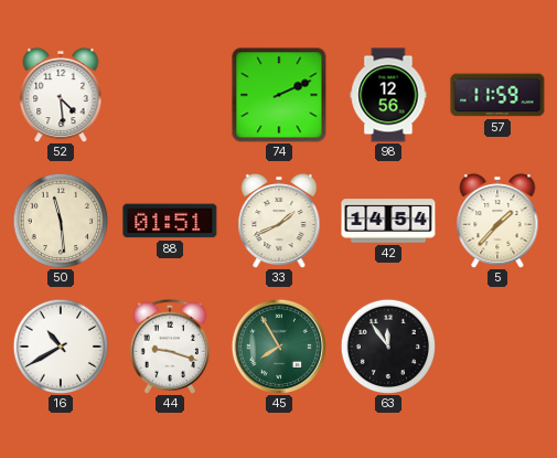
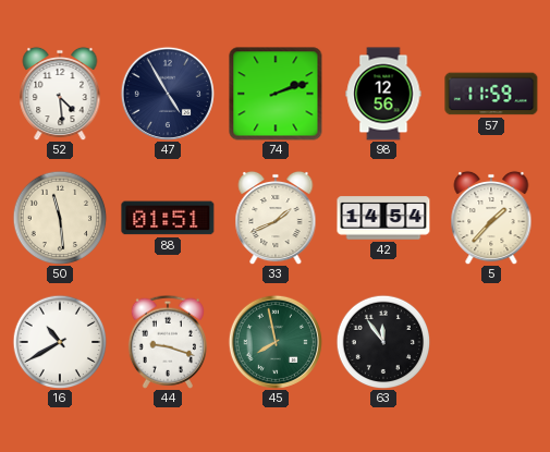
47: none -> 4:55 (167, 93)
74: 2:11 -> 2:12 (276, 94)
45: 7:55 -> 7:58 (274, 341)
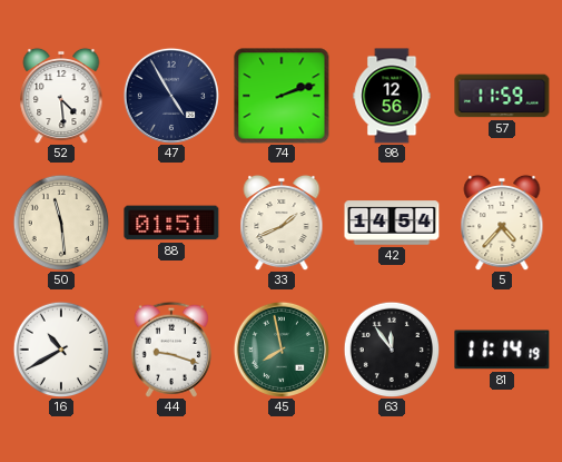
5: 1:37 -> 4:37 (502, 223)
81: none -> 11:14 (502, 350)
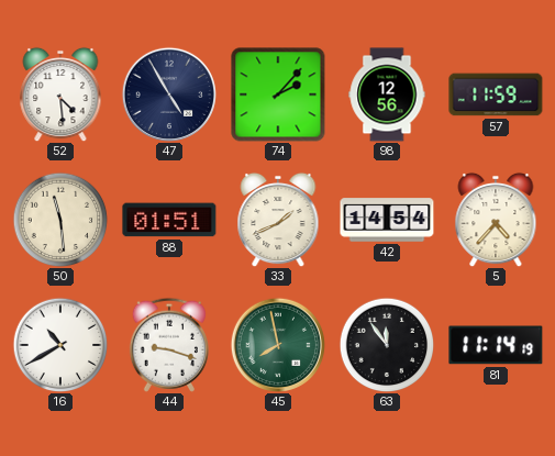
74: 2:12 -> 2:07 (278, 94)
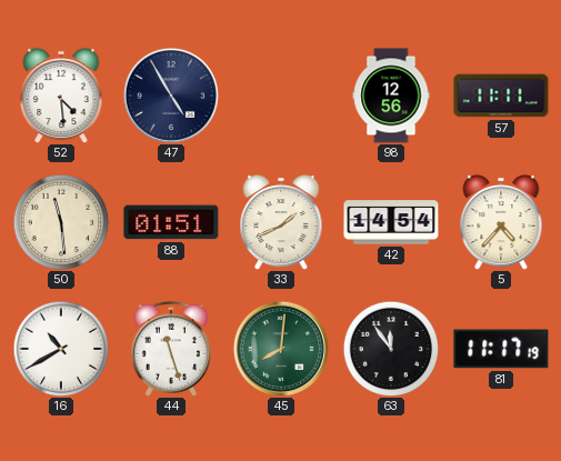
74: 2:07 -> none (278, 94)
57: 11:59 -> 11:11 (501, 96)
44: 9:18 -> 11:27 (171, 349)
45: 7:58 -> 8:01 (280, 348)
81: 11:14 -> 11:17 (501, 349)
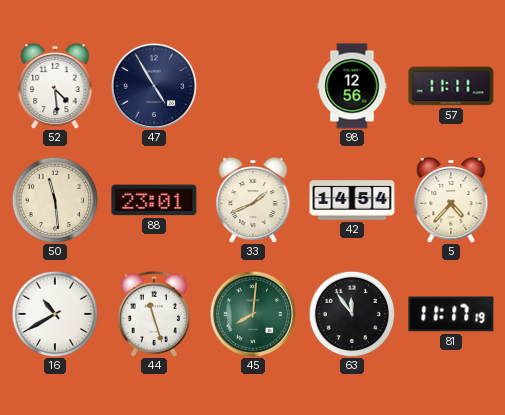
88: 01:51 -> 23:01 (154, 200)
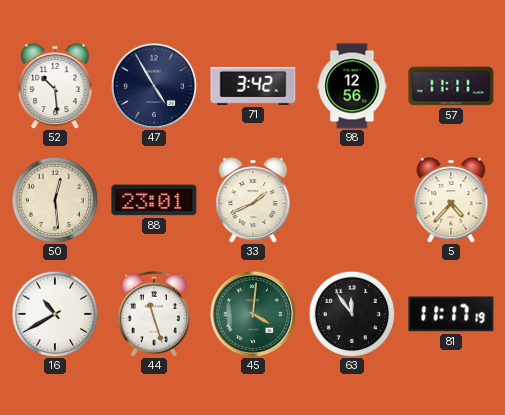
52: 4:29 -> 10:29 (55, 86)
71: none -> 3:42 (253, 86)
50: 11:29 -> 12:29 (55, 200)
42: 14:54 -> none (352, 200)
45: 8:01 -> 4:01 (252, 313)
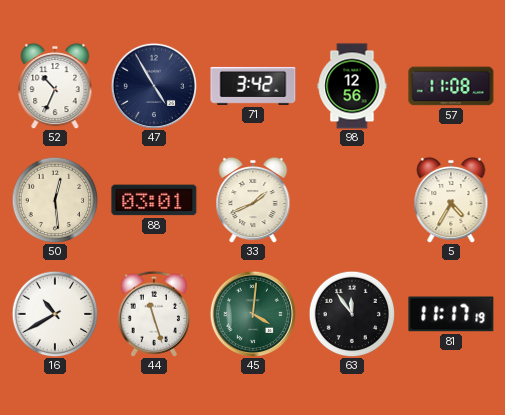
52: 10:29 -> 10:34 (55, 86)
57: 11:11 -> 11:08 (451, 86)
88: 23:01 -> 03:01 (154, 200)
5: 4:37 -> 4:35 (451, 200)
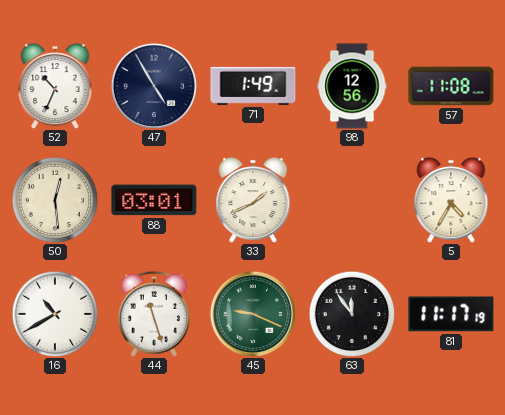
71: 3:42 -> 1:49 (253, 86)
45: 4:01 -> 9:19 (252, 313)
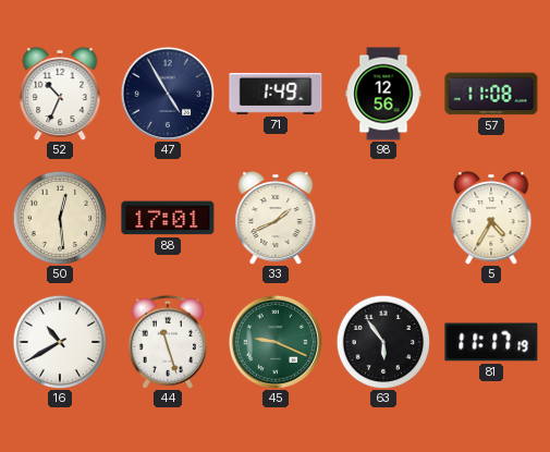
88: 03:01 -> 17:01 (168, 218)
63: 11:54 -> 5:54 (383, 342)
